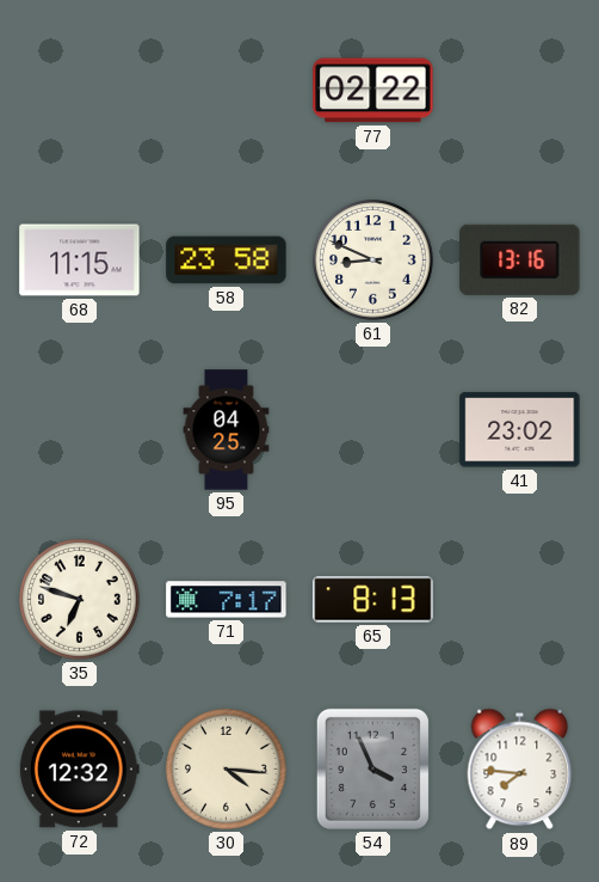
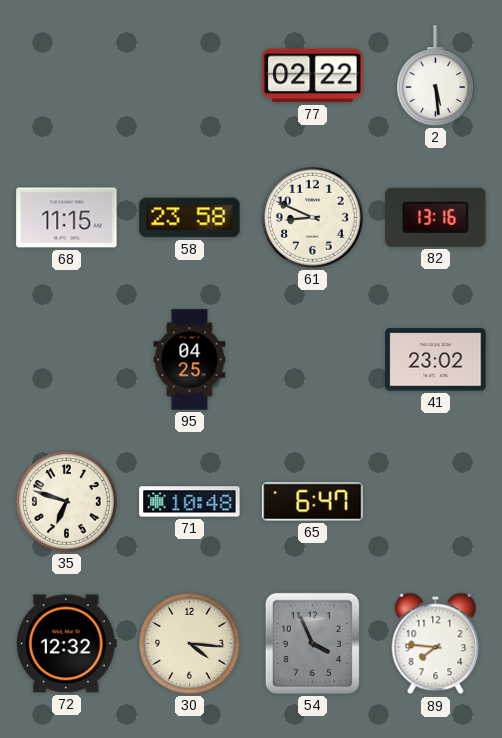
2: none -> 5:29 (436, 76)
71: 7:17 -> 10:48 (190, 502)
65: 8:13 -> 6:47 (313, 502)
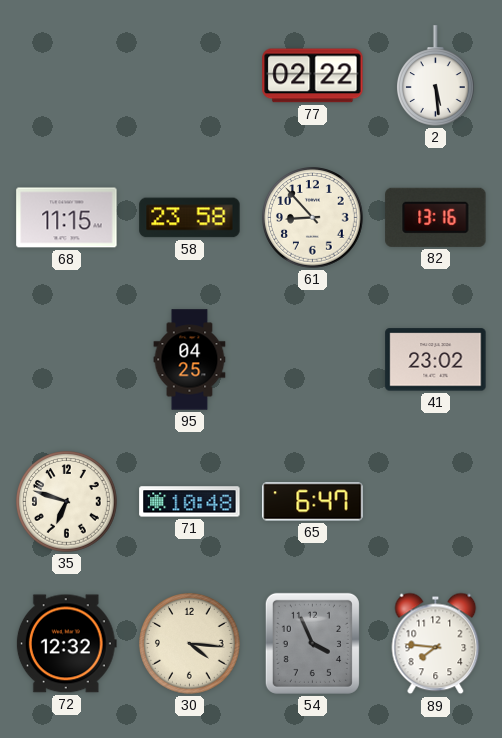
61: 8:49 -> 8:53 (313, 218)
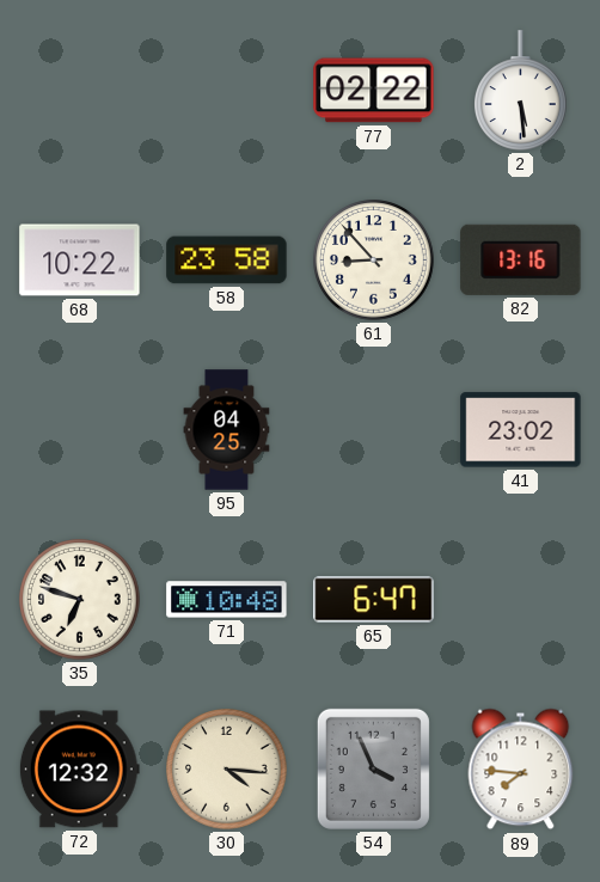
68: 11:15 -> 10:22 (80, 261)
